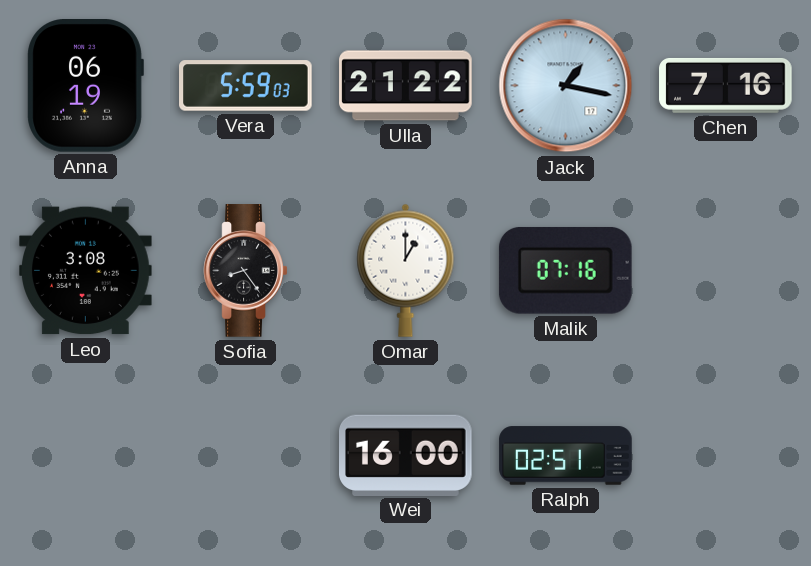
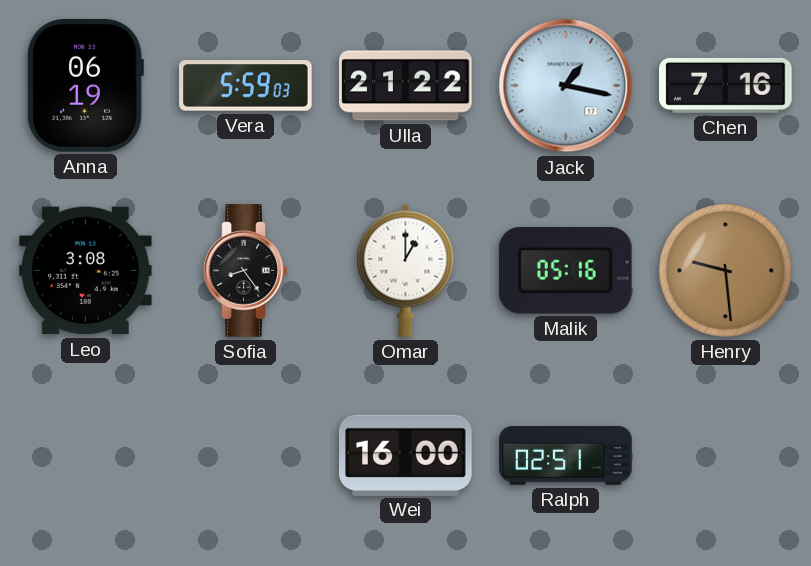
Malik: 07:16 -> 05:16 (565, 270)
Henry: none -> 9:29 (725, 270)
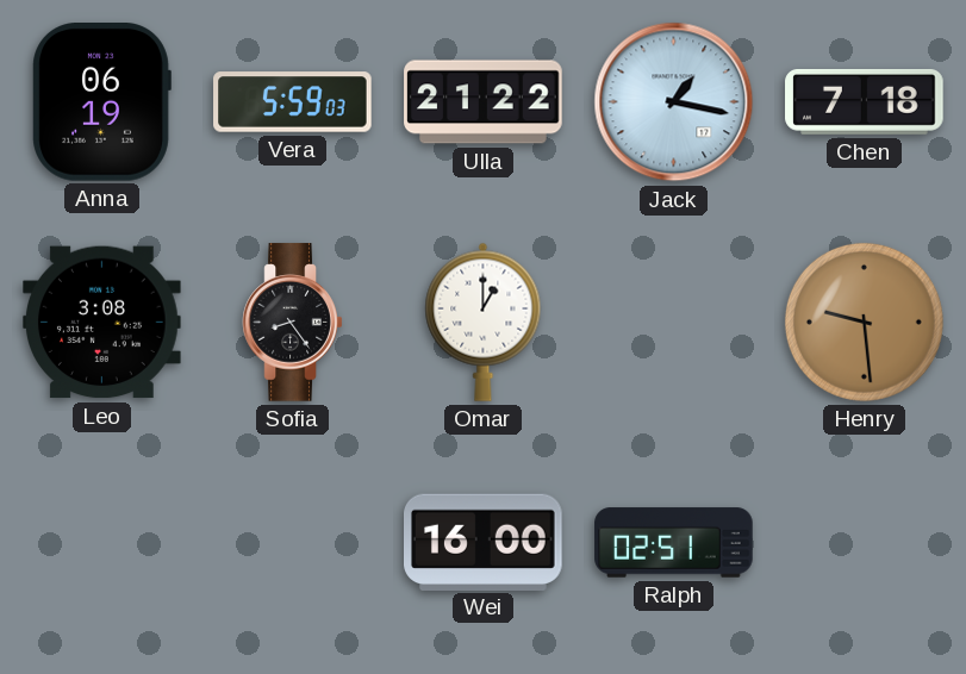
Chen: 7:16 -> 7:18 (865, 101)
Malik: 05:16 -> none (565, 270)
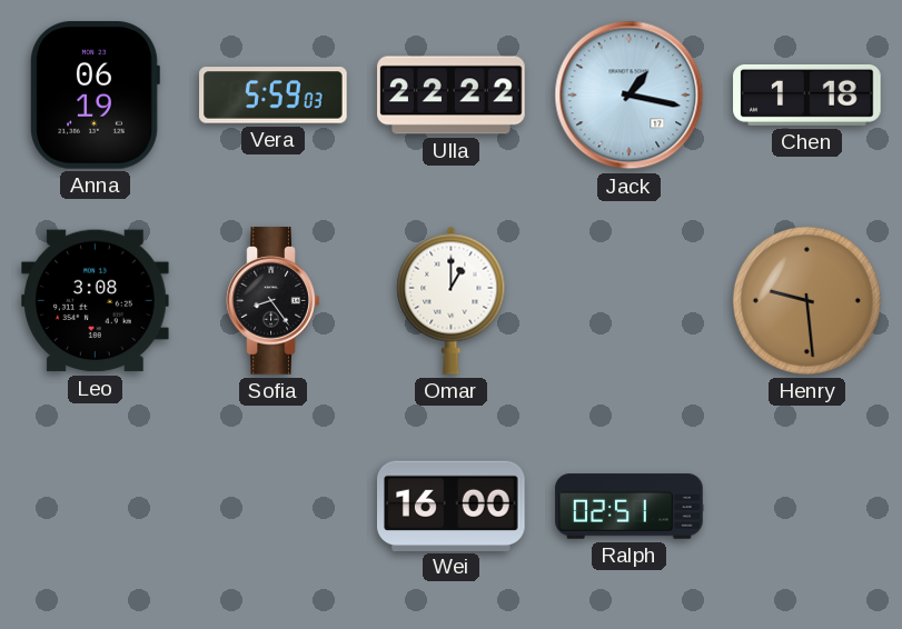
Ulla: 21:22 -> 22:22 (452, 96)
Chen: 7:18 -> 1:18 (807, 94)
